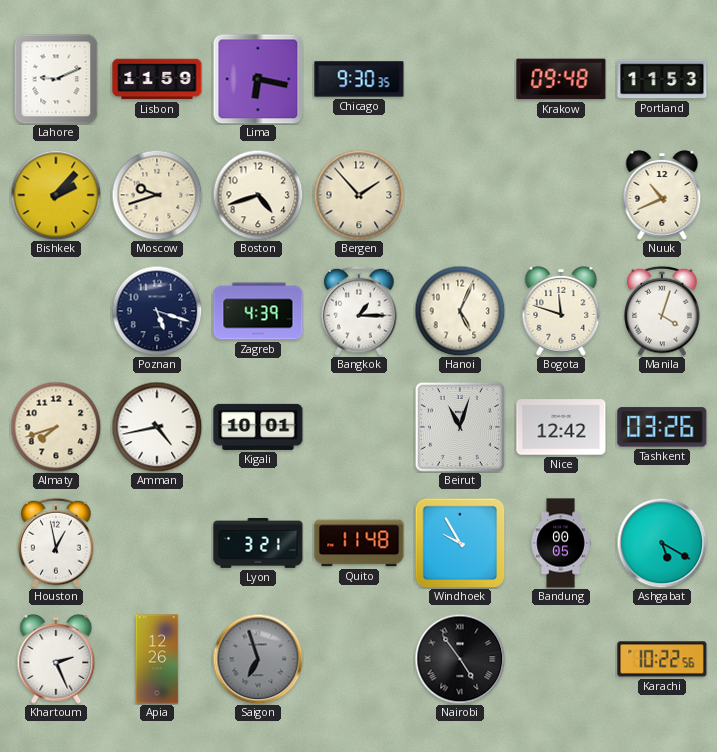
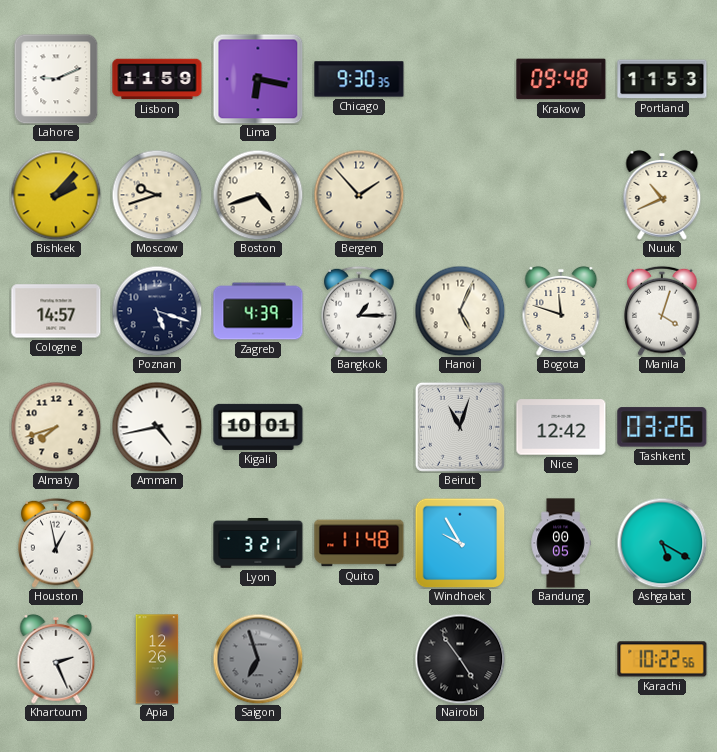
Cologne: none -> 14:57 (56, 311)
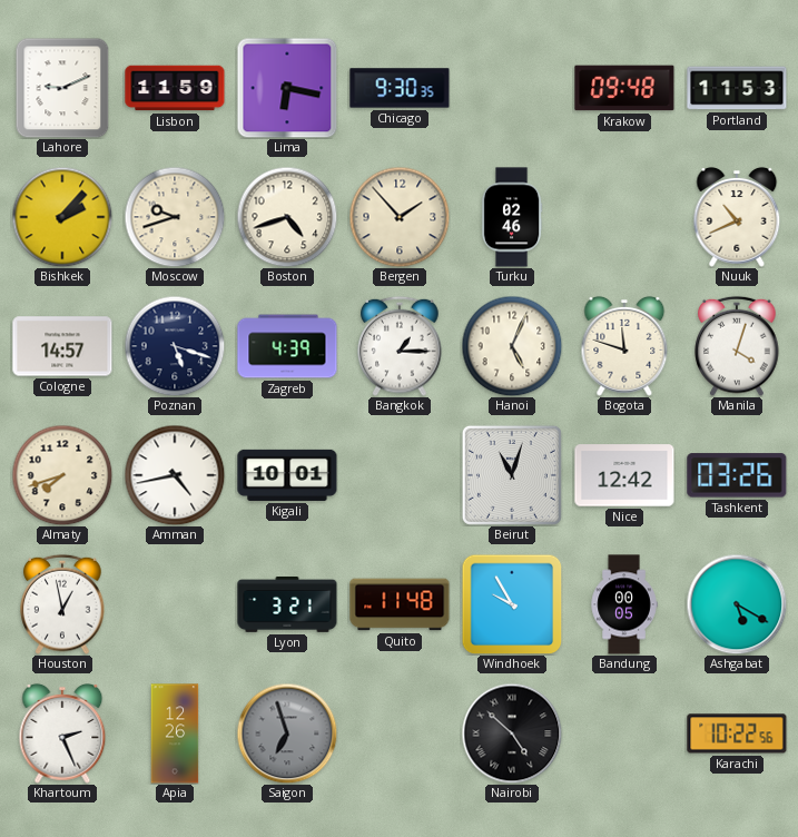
Turku: none -> 02:46 (512, 217)
Nairobi: 4:54 -> 4:52 (512, 733)
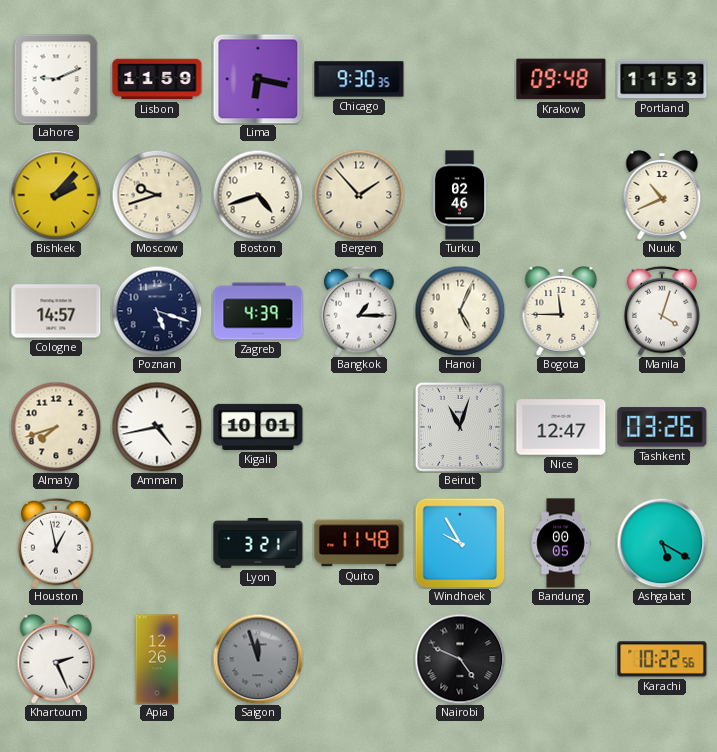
Bogota: 11:48 -> 11:45 (561, 311)
Nice: 12:42 -> 12:47 (561, 427)
Saigon: 6:57 -> 11:57 (258, 659)
Nairobi: 4:52 -> 4:49 (460, 659)
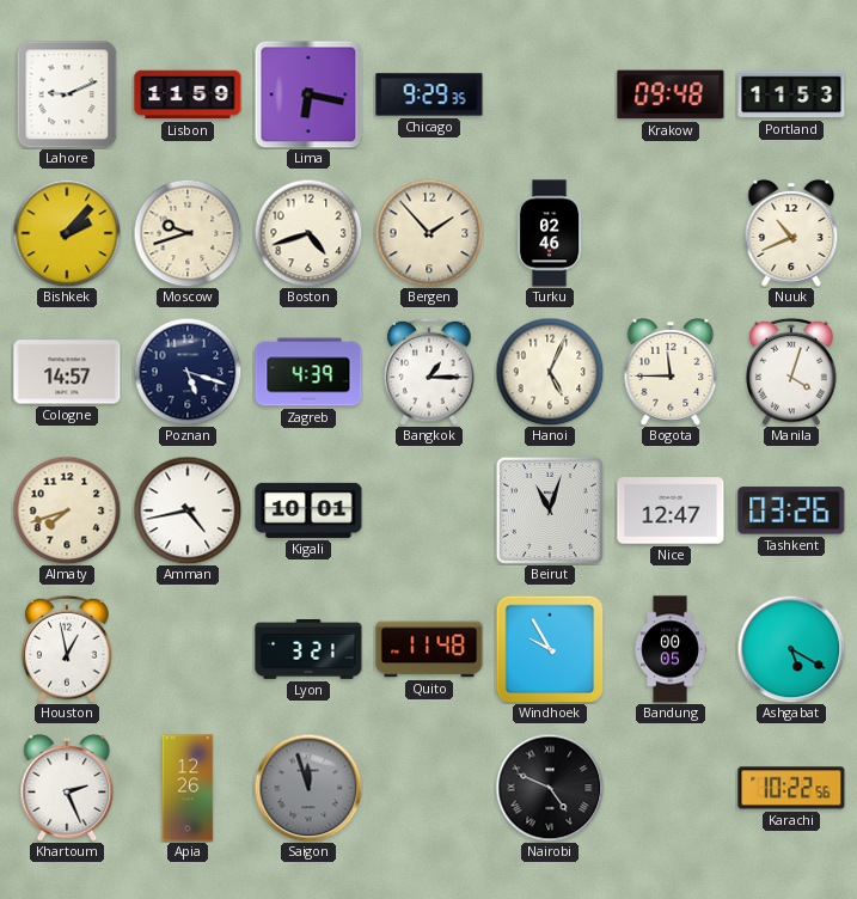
Chicago: 9:30 -> 9:29 (429, 94)
